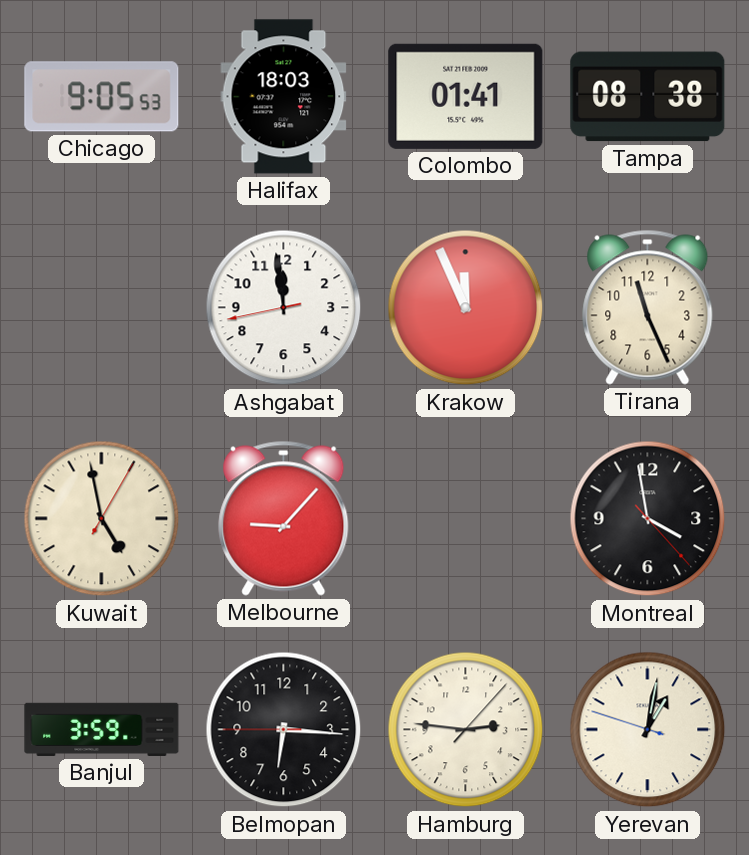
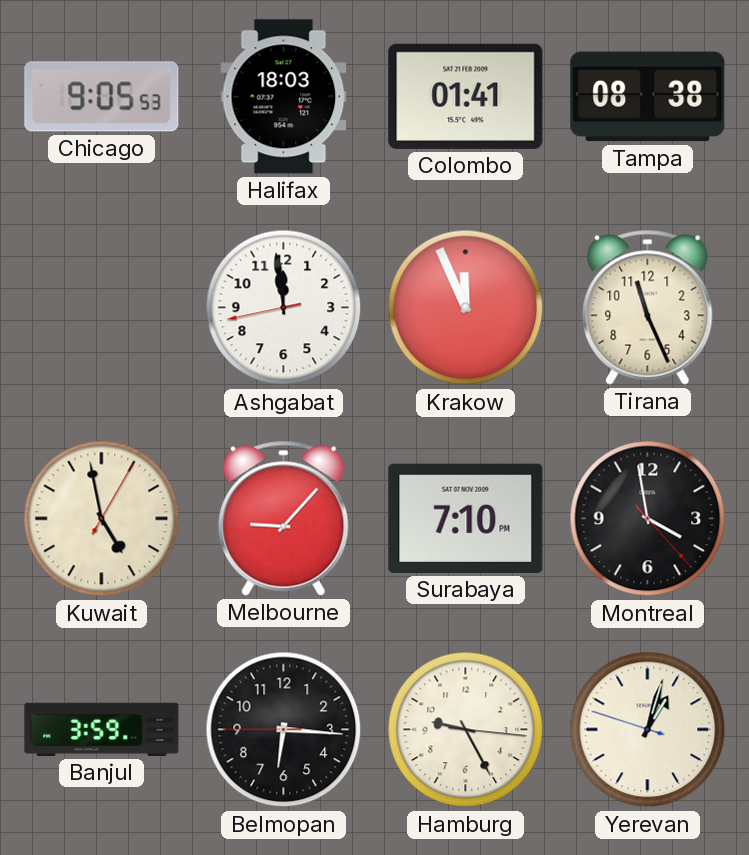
Surabaya: none -> 7:10 (466, 518)
Hamburg: 2:46 -> 9:25 (466, 730)
Yerevan: 1:01 -> 1:02 (648, 730)
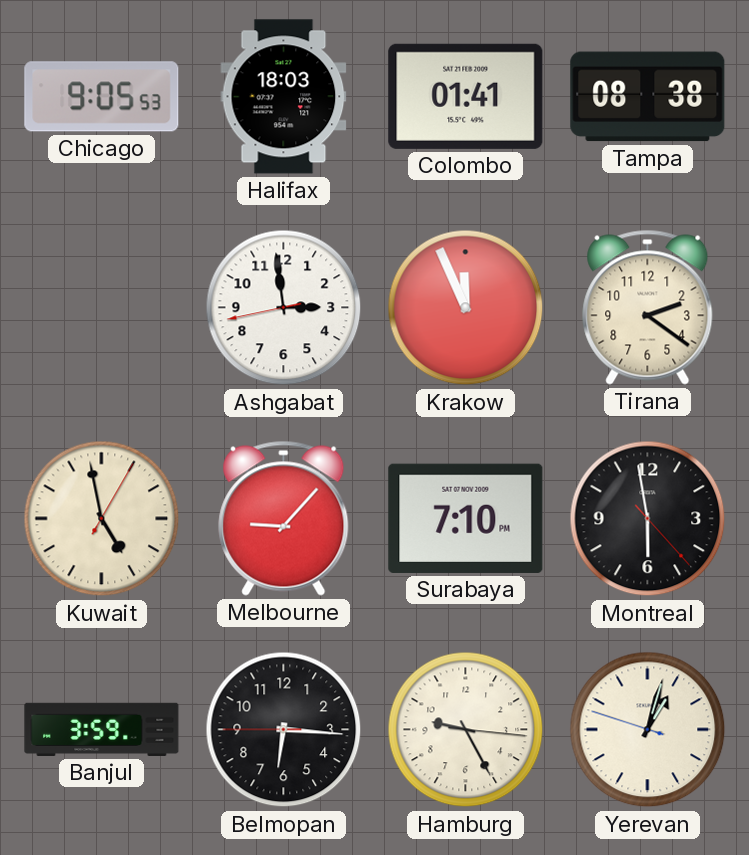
Ashgabat: 11:58 -> 2:58 (284, 308)
Tirana: 11:26 -> 2:21 (648, 307)
Montreal: 3:58 -> 5:58 (648, 519)
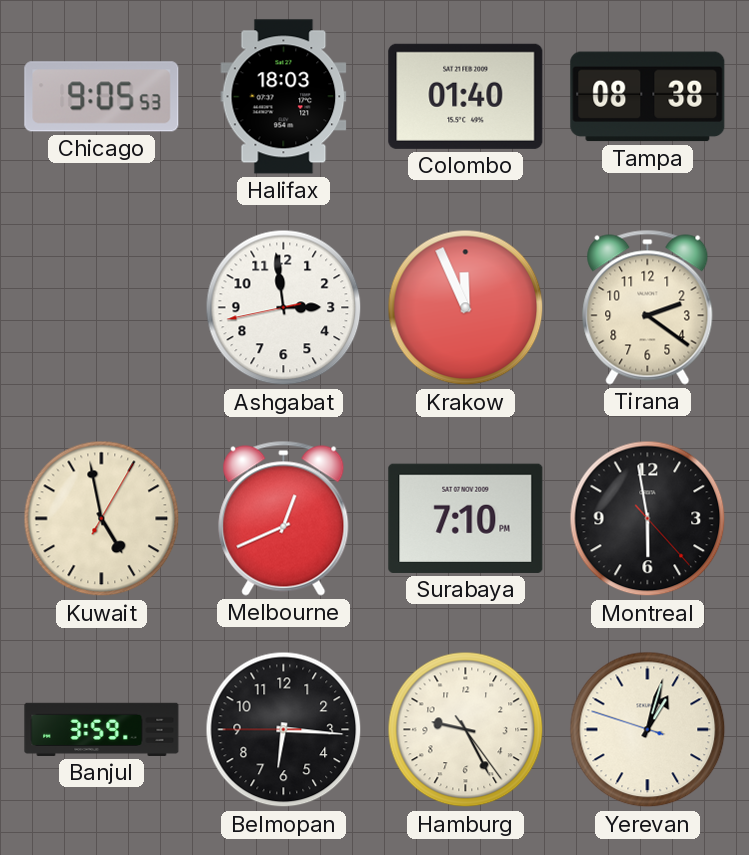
Colombo: 01:41 -> 01:40 (466, 96)
Melbourne: 9:07 -> 12:41 (284, 518)
Hamburg: 9:25:16 -> 9:25:24 (466, 730)
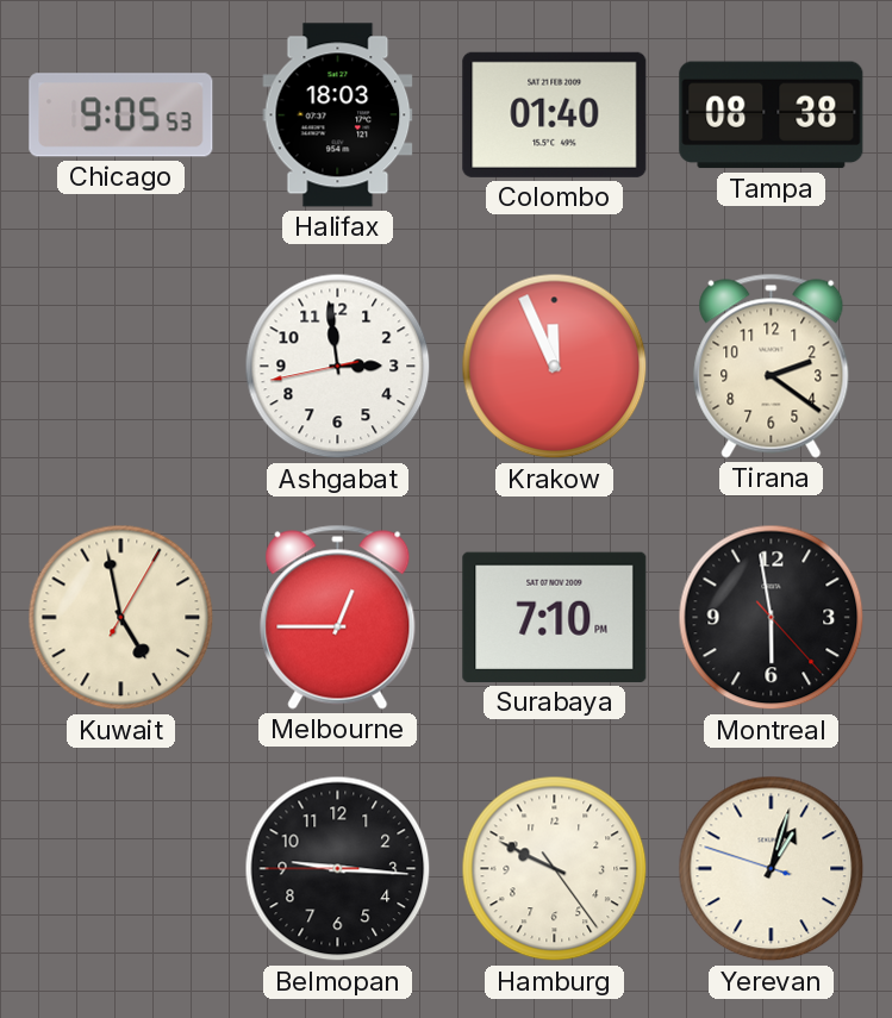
Melbourne: 12:41 -> 12:45 (338, 617)
Banjul: 3:59 -> none (102, 729)
Belmopan: 6:15 -> 9:15 (338, 869)
Hamburg: 9:25 -> 9:49 (555, 869)
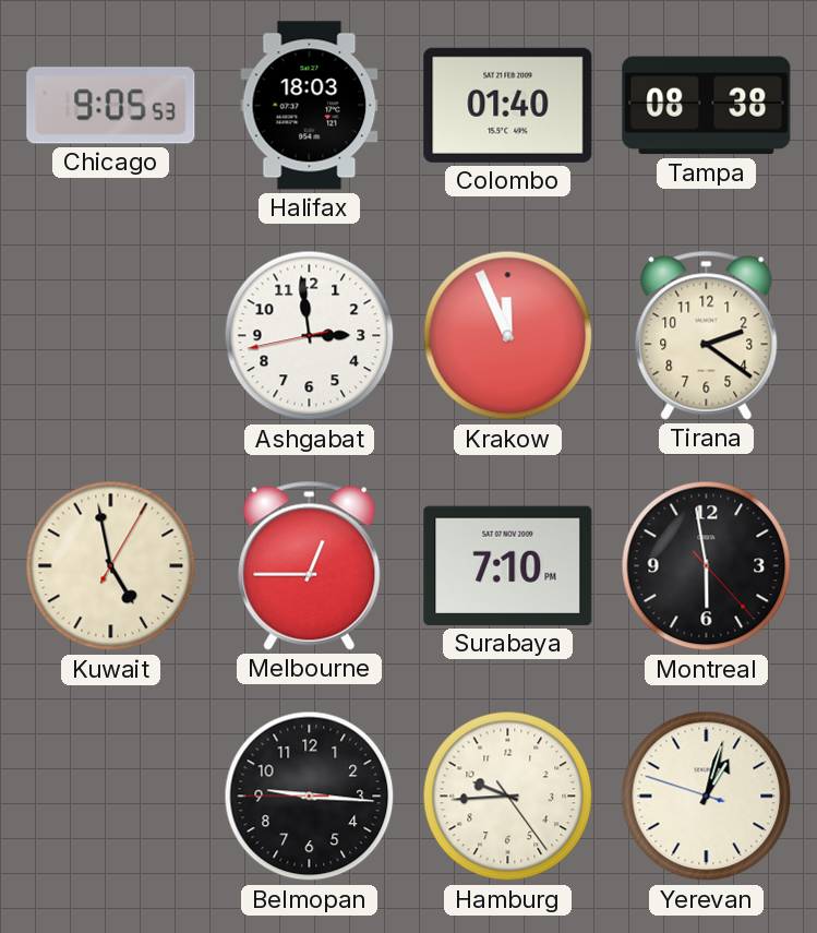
Hamburg: 9:49 -> 9:44 (508, 797)
